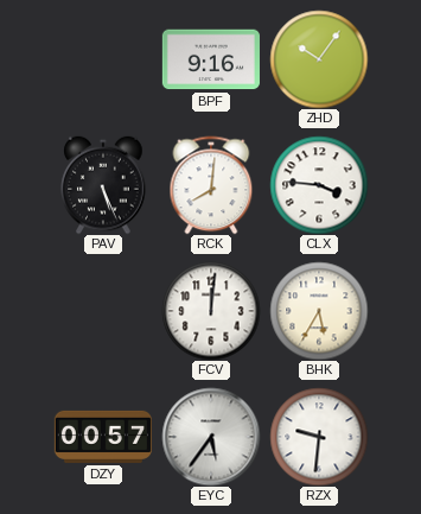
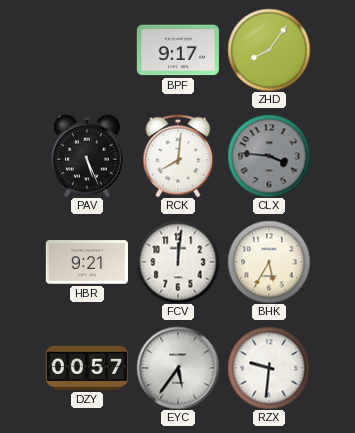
BPF: 9:16 -> 9:17 (178, 50)
ZHD: 10:06 -> 8:06 (269, 50)
CLX dial: white -> grey (269, 156)
HBR: none -> 9:21 (87, 262)
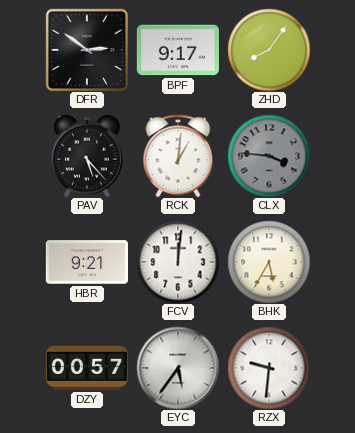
DFR: none -> 2:51 (87, 50)
PAV: 5:26 -> 5:23 (87, 156)
RCK: 8:01 -> 1:01 (178, 156)
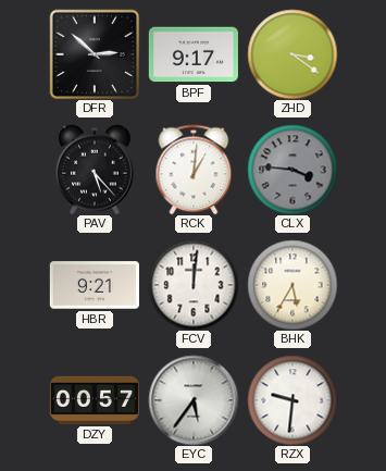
DFR: 2:51 -> 2:52 (95, 54)
ZHD: 8:06 -> 3:21 (292, 54)
